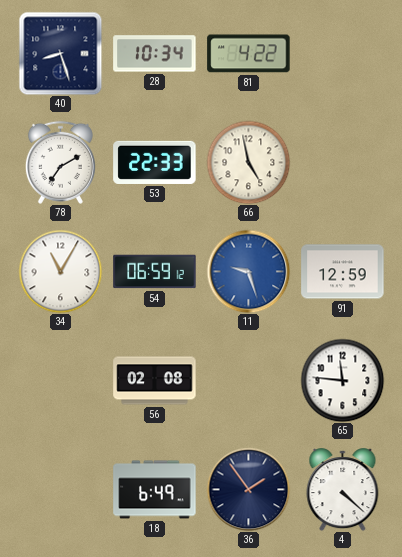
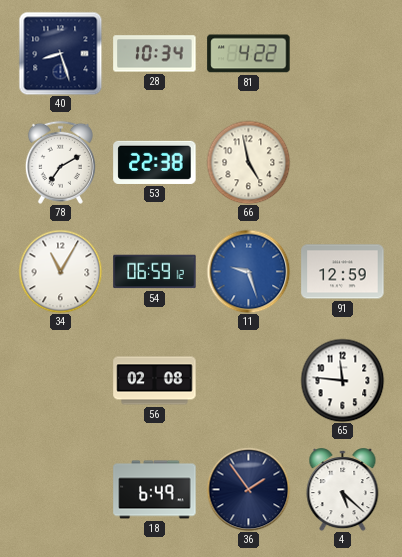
53: 22:33 -> 22:38 (155, 162)
4: 4:22 -> 5:22 (343, 490)
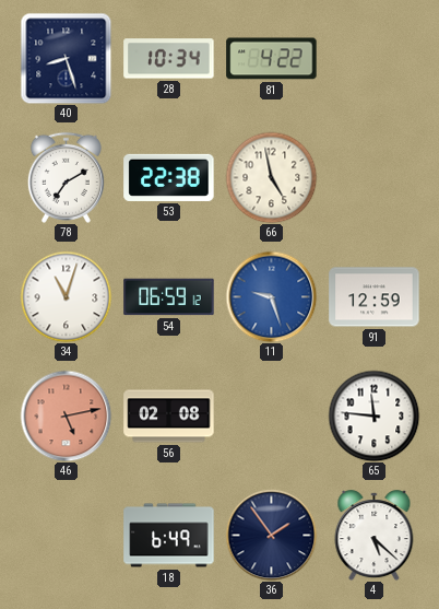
34: 11:05 -> 11:03 (66, 296)
46: none -> 5:13 (66, 415)
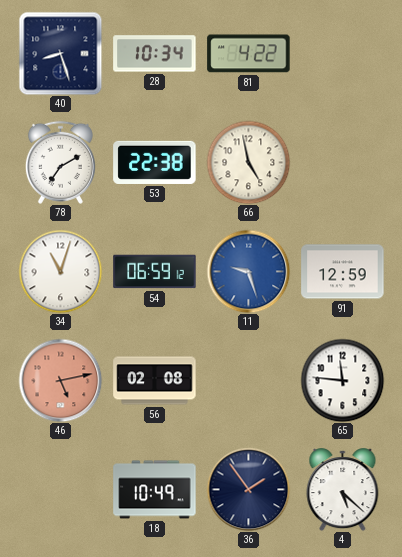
18: 6:49 -> 10:49 (155, 490)
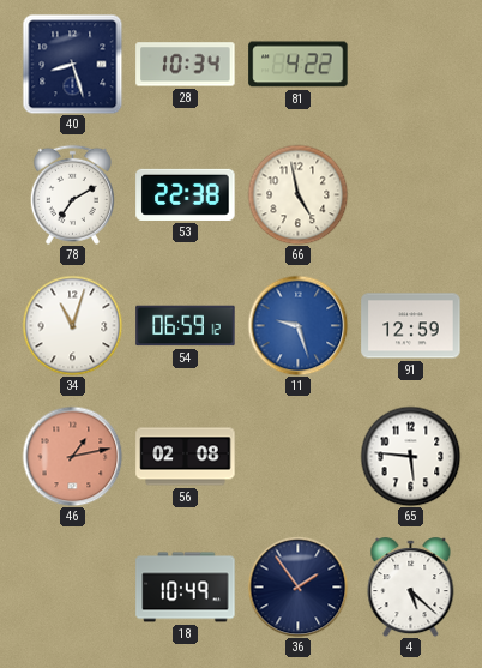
46: 5:13 -> 1:13 (72, 456)
65: 11:46 -> 5:46 (410, 456)
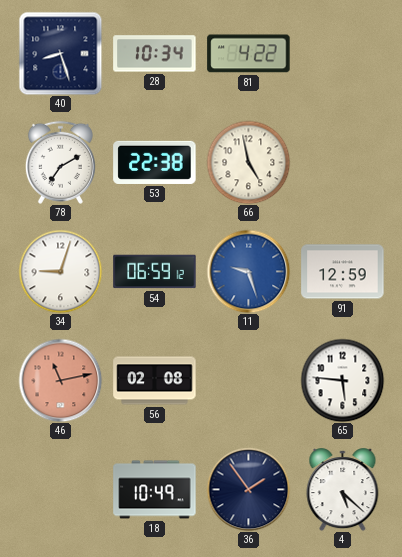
34: 11:03 -> 9:03 (60, 271)
46: 1:13 -> 11:13 (60, 380)
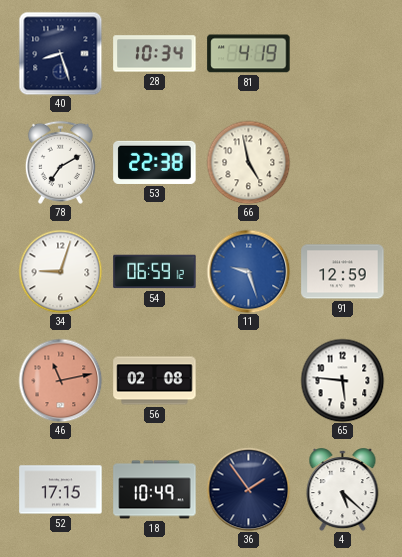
81: 4:22 -> 4:19 (249, 54)
52: none -> 17:15 (61, 490)
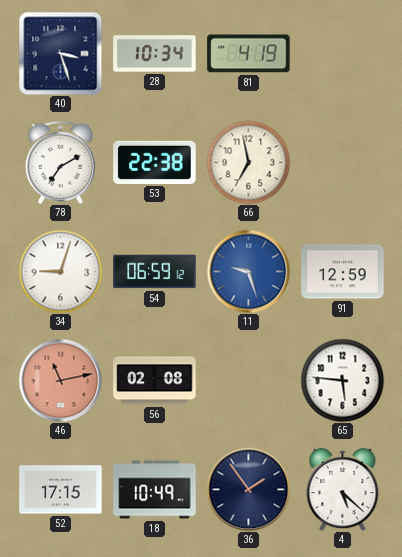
40: 8:27 -> 3:27 (60, 53)
66: 4:58 -> 6:58 (248, 162)
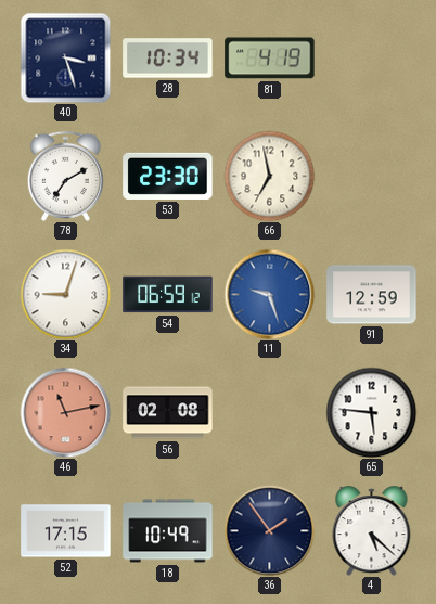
53: 22:38 -> 23:30 (168, 176)
